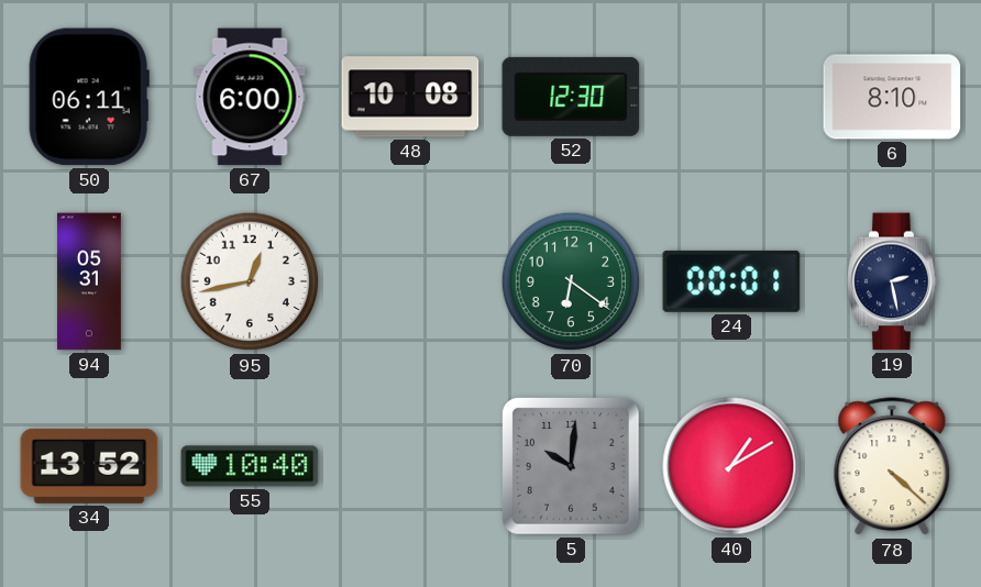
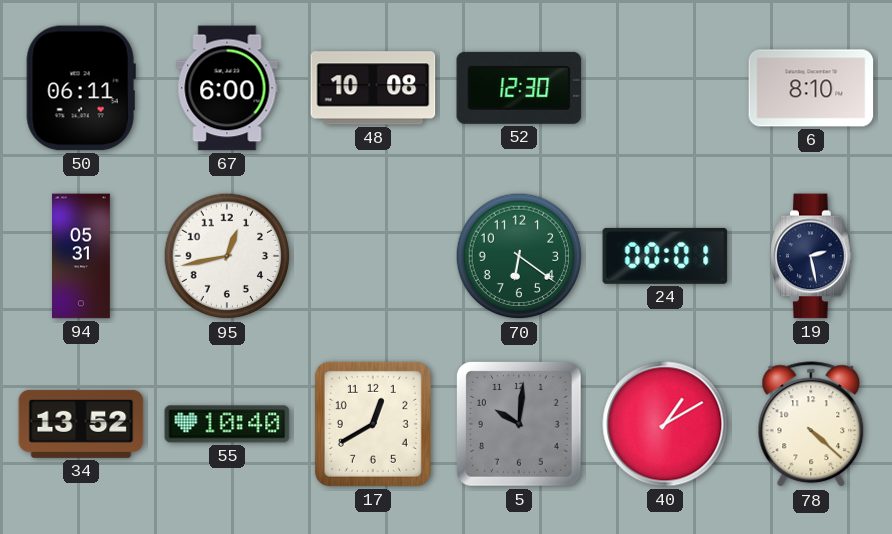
17: none -> 12:40 (373, 424)
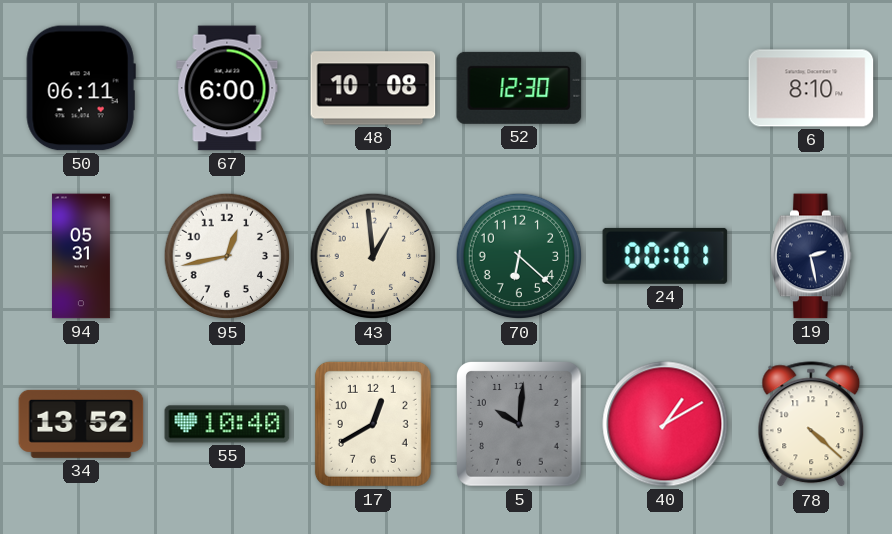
43: none -> 12:59 (373, 256)
70: 6:21 -> 6:22 (519, 256)
